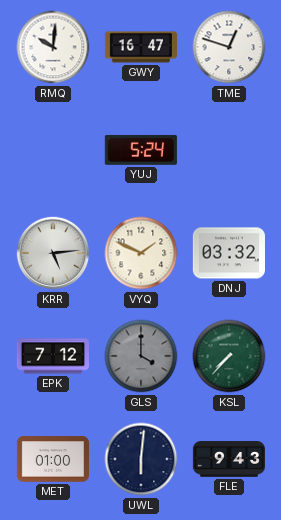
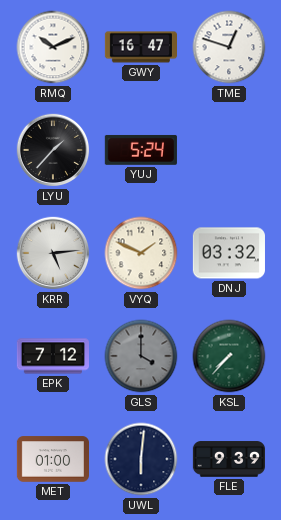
RMQ: 10:01 -> 10:11 (53, 47)
LYU: none -> 1:37 (53, 150)
FLE: 9:43 -> 9:39 (228, 459)
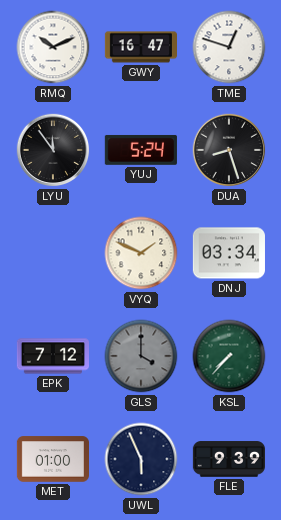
LYU: 1:37 -> 11:54 (53, 150)
DUA: none -> 8:27 (229, 150)
KRR: 5:14 -> none (53, 253)
DNJ: 03:32 -> 03:34 (229, 253)
UWL: 6:01 -> 5:56 (141, 459)
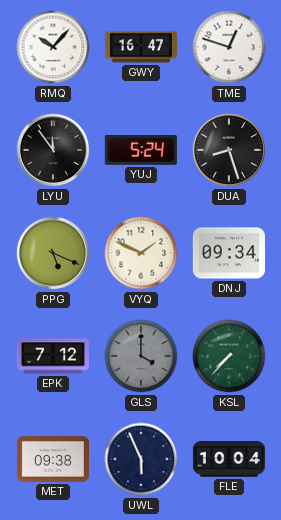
RMQ: 10:11 -> 10:07 (53, 47)
PPG: none -> 5:19 (53, 253)
DNJ: 03:34 -> 09:34 (229, 253)
MET: 01:00 -> 09:38 (52, 459)
FLE: 9:39 -> 10:04 (228, 459)
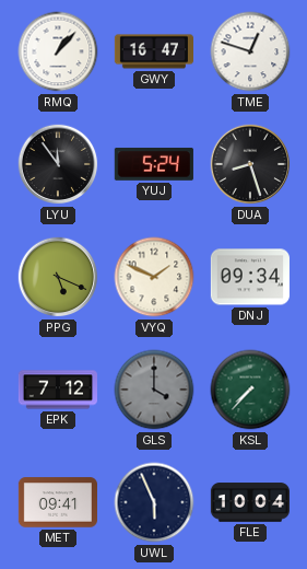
RMQ: 10:07 -> 1:07 (58, 51)
MET: 09:38 -> 09:41 (57, 502)
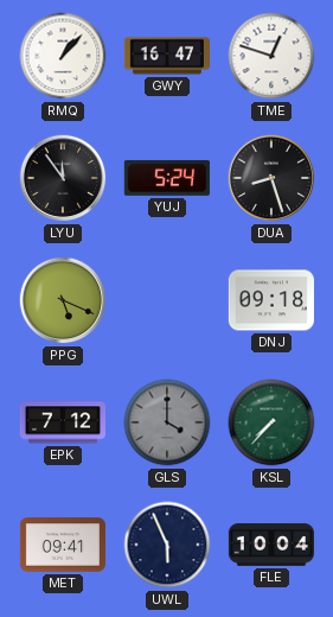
VYQ: 1:49 -> none (154, 277)
DNJ: 09:34 -> 09:18 (271, 300)
